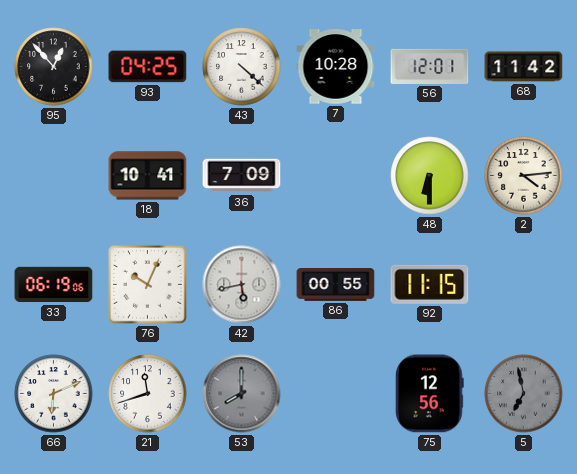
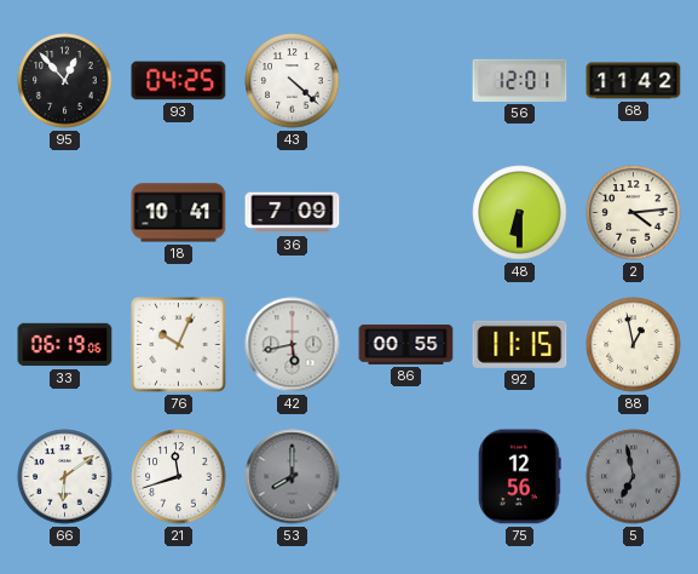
7: 10:28 -> none (336, 67)
88: none -> 12:58 (634, 345)
66: 6:11 -> 6:09 (65, 477)
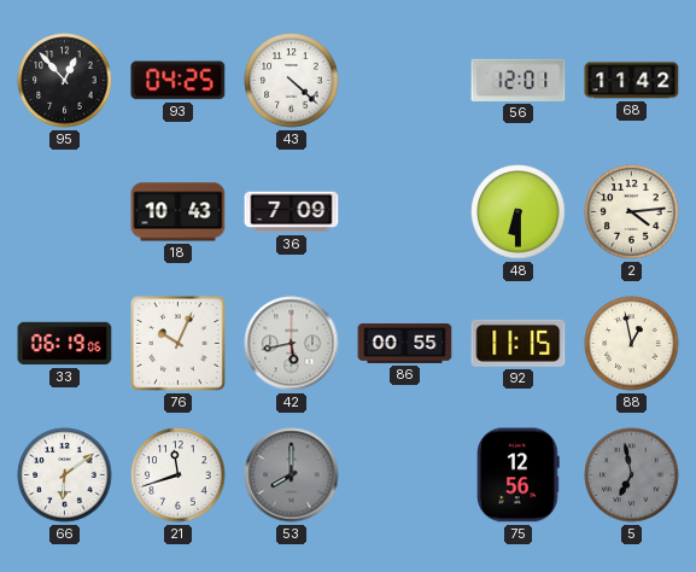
18: 10:41 -> 10:43 (179, 212)
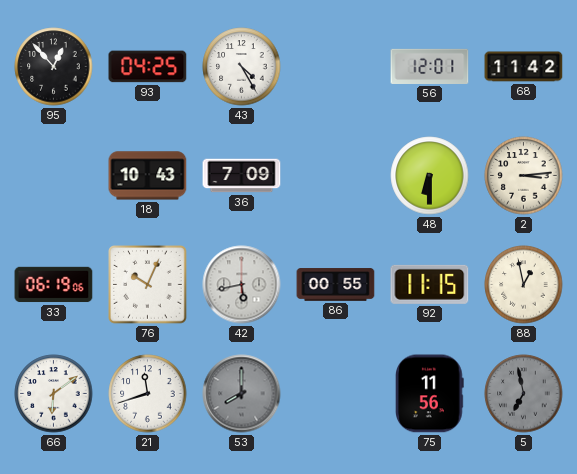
43: 4:22 -> 4:25 (242, 67)
2: 4:14 -> 3:14 (524, 176)
75: 12:56 -> 11:56 (430, 394)
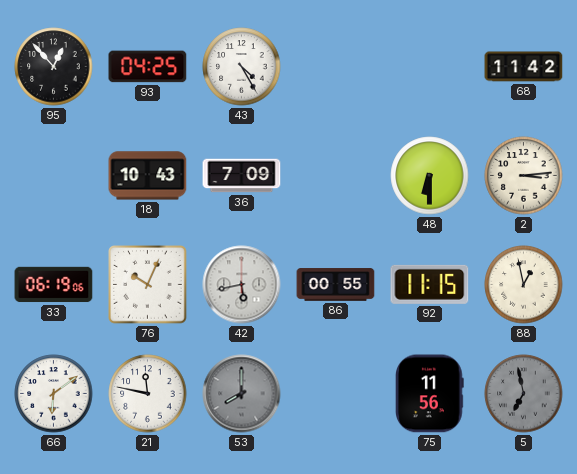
56: 12:01 -> none (430, 66)
21: 11:42 -> 11:47 (148, 394)
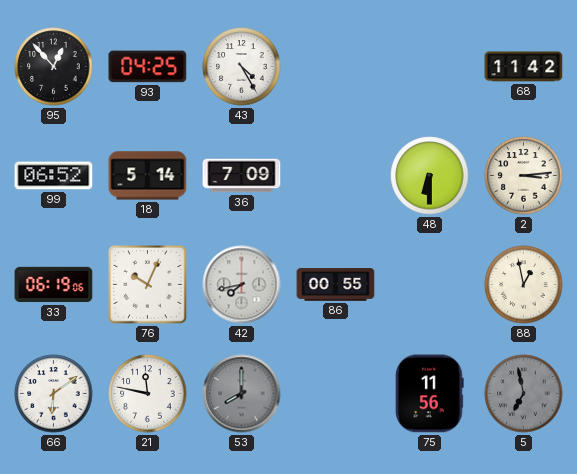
99: none -> 06:52 (54, 176)
18: 10:43 -> 5:14 (148, 176)
42: 5:43 -> 7:43 (242, 285)
92: 11:15 -> none (430, 284)
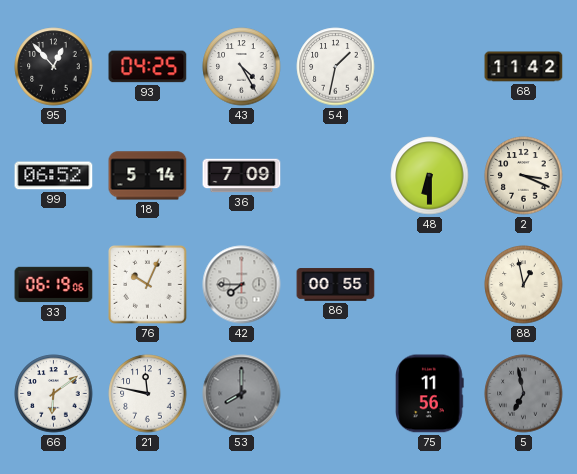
54: none -> 1:32 (336, 67)
2: 3:14 -> 3:19 (524, 176)
42: 7:43 -> 7:45 (242, 285)
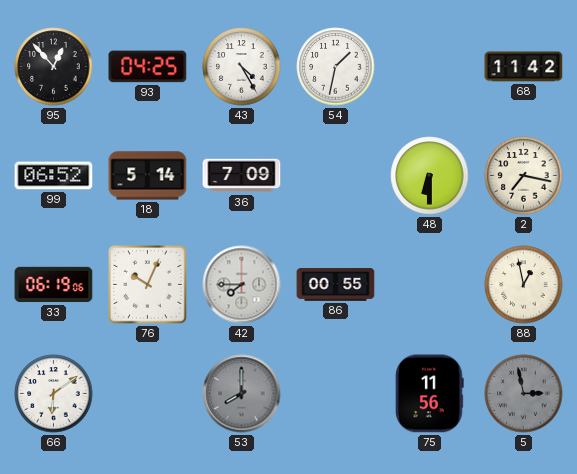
2: 3:19 -> 7:17 (524, 176)
21: 11:47 -> none (148, 394)
5: 6:58 -> 2:58 (524, 394)
